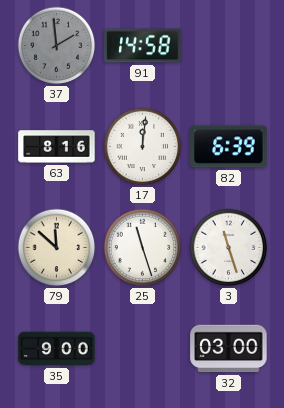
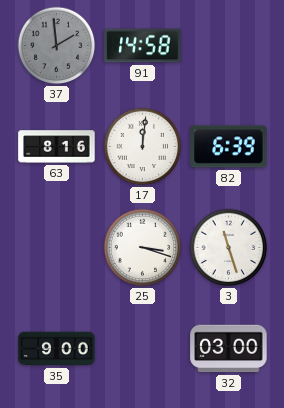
79: 11:52 -> none (57, 248)
25: 11:27 -> 3:18 (143, 248)
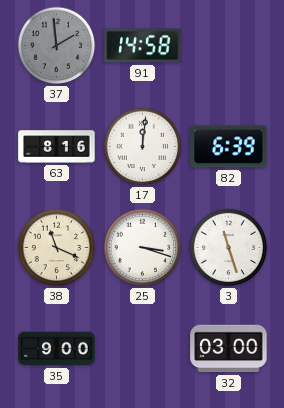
38: none -> 11:19 (57, 248)
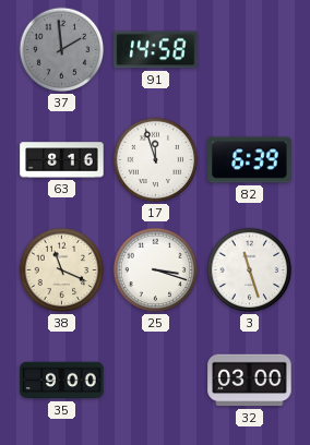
17: 12:01 -> 11:57 (156, 160)
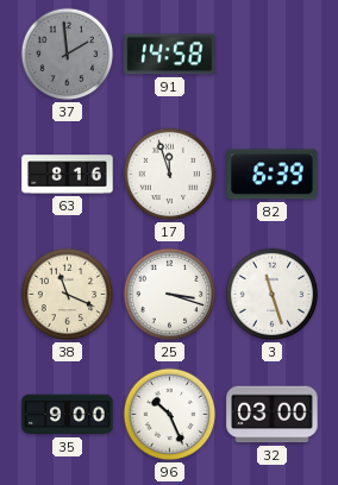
96: none -> 10:26 (170, 415)
